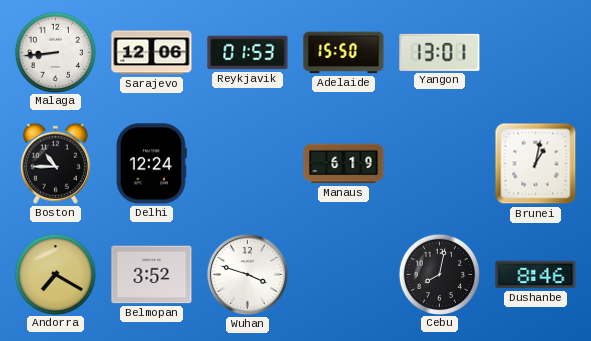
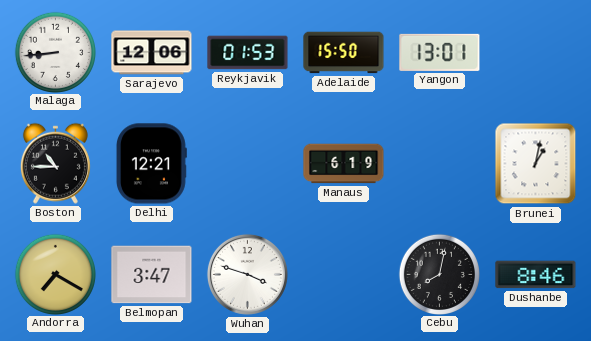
Delhi: 12:24 -> 12:21 (151, 164)
Belmopan: 3:52 -> 3:47 (152, 275)
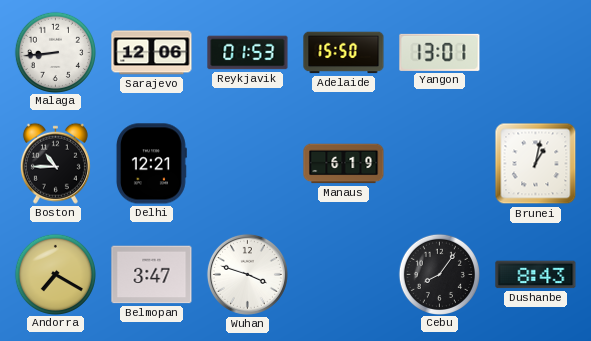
Cebu: 8:02 -> 8:06 (439, 274)
Dushanbe: 8:46 -> 8:43 (536, 275)
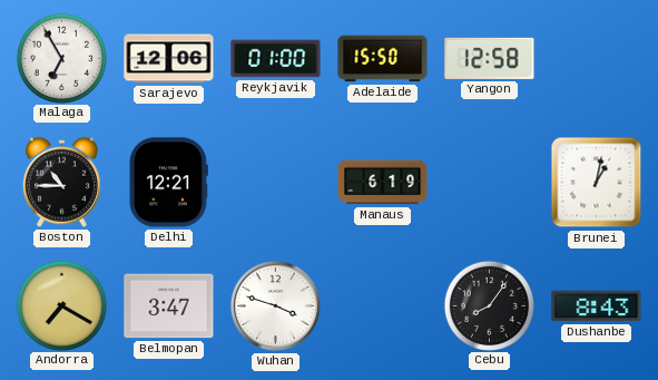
Malaga: 8:44 -> 6:55 (61, 58)
Reykjavik: 01:53 -> 01:00 (276, 59)
Yangon: 13:01 -> 12:58 (490, 58)
